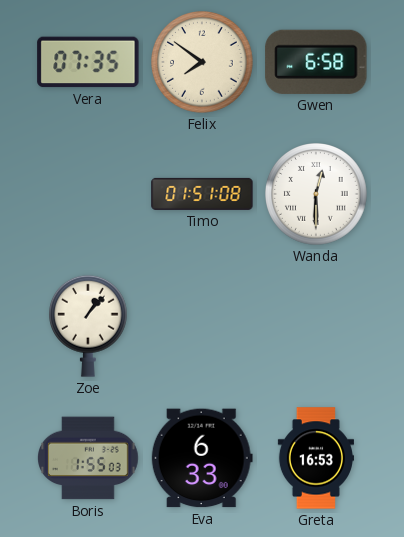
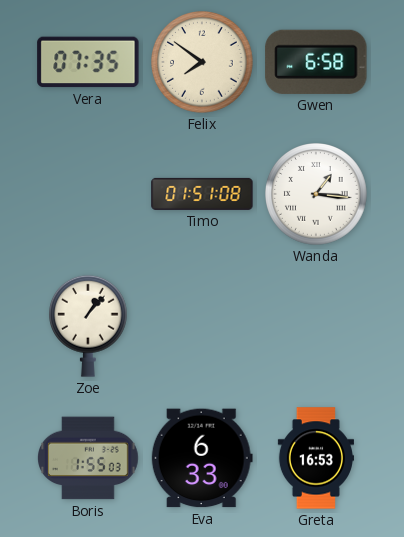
Wanda: 12:30 -> 1:16 (316, 194)
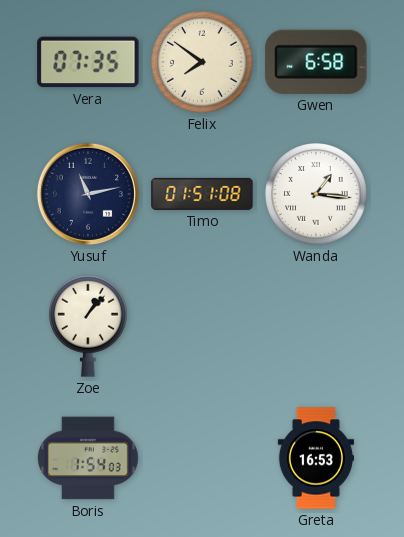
Yusuf: none -> 11:13 (88, 194)
Boris: 1:55 -> 1:54 (89, 458)
Eva: 6:33 -> none (202, 458)
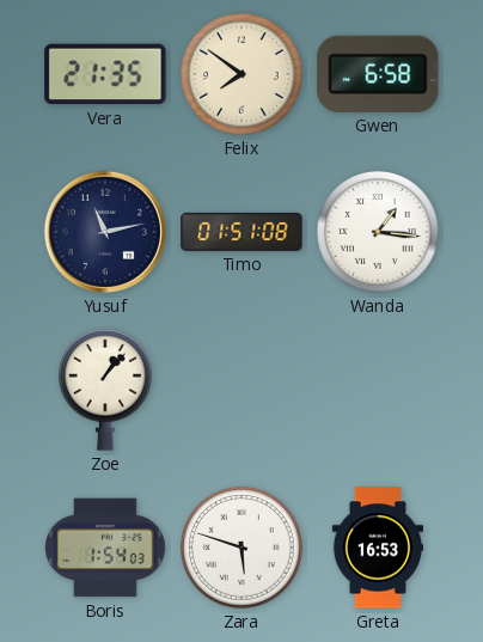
Vera: 07:35 -> 21:35 (105, 74)
Zara: none -> 5:48 (241, 548)
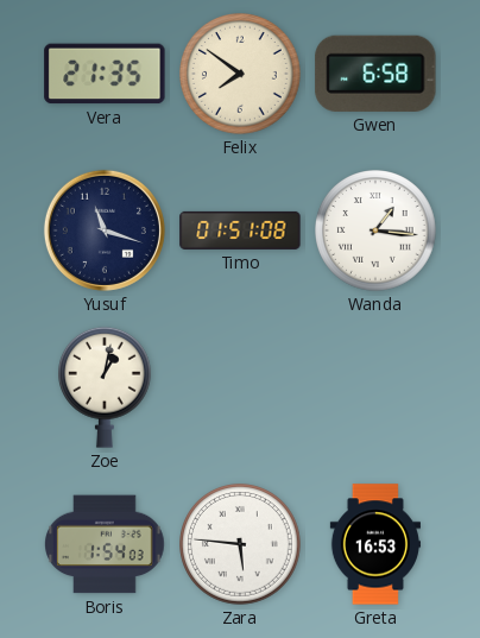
Yusuf: 11:13 -> 11:18 (105, 230)
Zoe: 1:07 -> 1:02 (106, 387)
Zara: 5:48 -> 5:46 (240, 544)
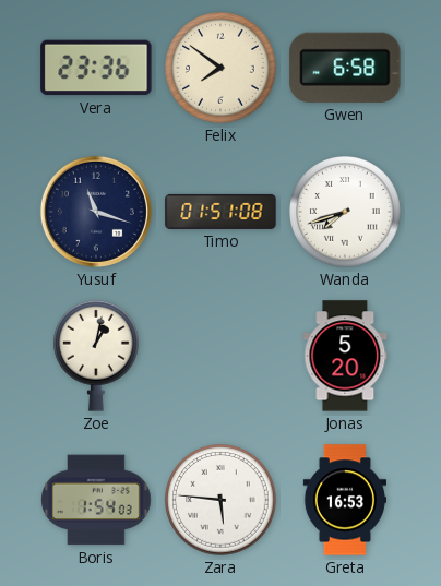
Vera: 21:35 -> 23:36 (96, 68)
Wanda: 1:16 -> 7:42 (345, 212)
Jonas: none -> 5:20 (345, 356)
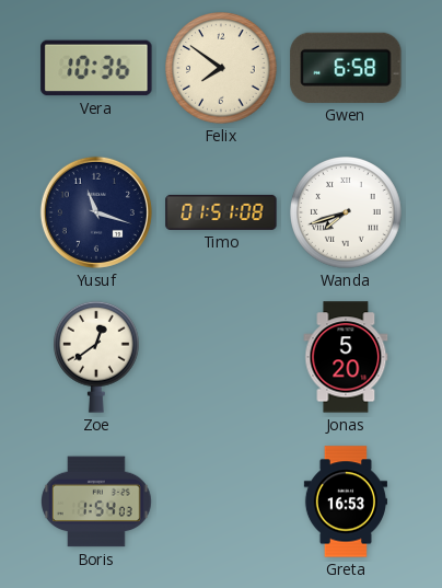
Vera: 23:36 -> 10:36 (96, 68)
Zoe: 1:02 -> 12:39 (97, 357)
Zara: 5:46 -> none (221, 500)
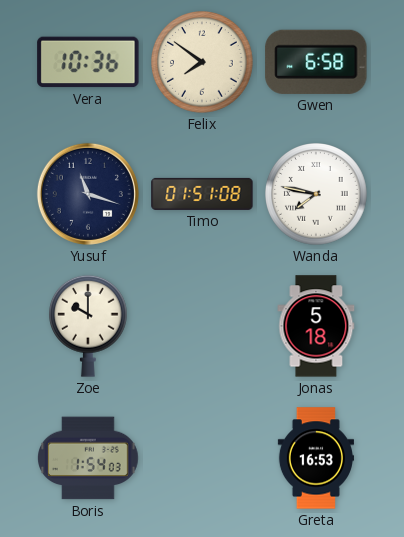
Wanda: 7:42 -> 7:47 (316, 194)
Zoe: 12:39 -> 10:00 (89, 326)
Jonas: 5:20 -> 5:18 (316, 326)
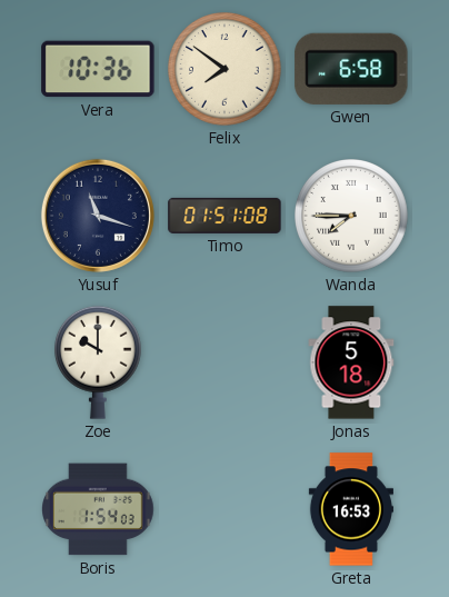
Wanda: 7:47 -> 7:45 (351, 216)
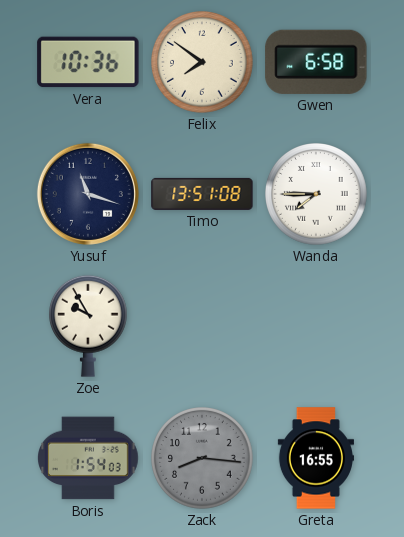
Timo: 01:51 -> 13:51 (202, 194)
Zoe: 10:00 -> 9:55 (89, 326)
Jonas: 5:18 -> none (351, 362)
Zack: none -> 8:16 (202, 458)
Greta: 16:53 -> 16:55 (316, 458)
